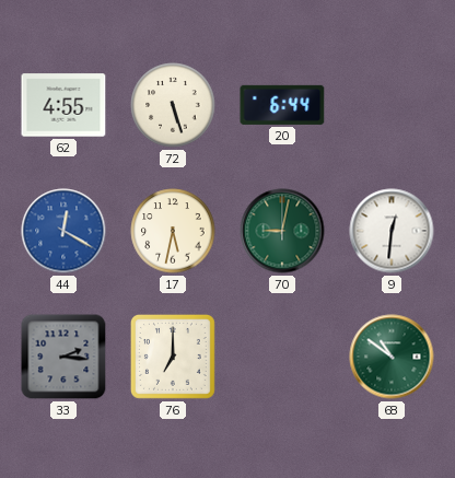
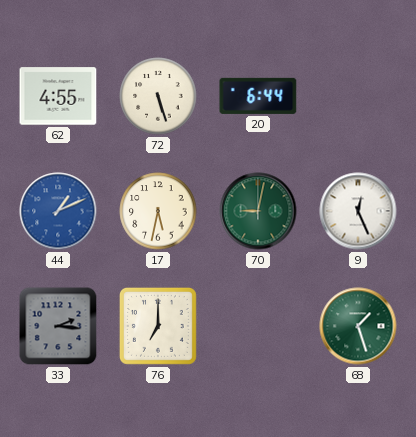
44: 12:20 -> 1:11 (58, 211)
9: 12:31 -> 12:26 (358, 211)
68: 10:51 -> 1:27 (358, 326)
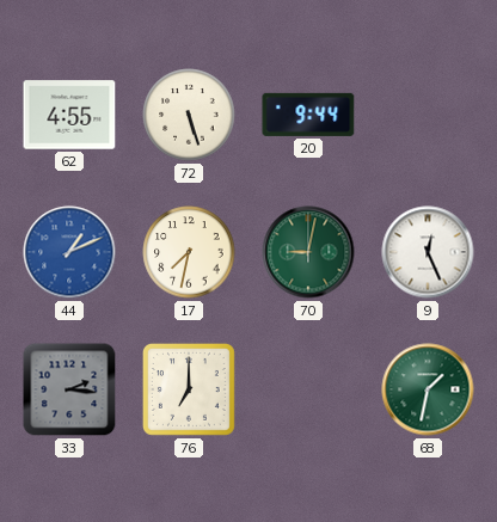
20: 6:44 -> 9:44 (308, 115)
17: 5:32 -> 7:32 (189, 252)
68: 1:27 -> 1:32 (428, 389)
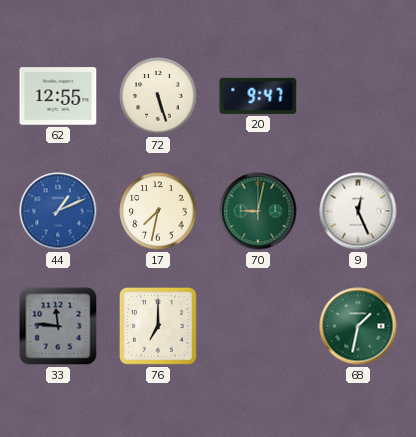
62: 4:55 -> 12:55 (58, 96)
20: 9:44 -> 9:47 (258, 96)
33: 2:16 -> 11:46 (58, 326)
